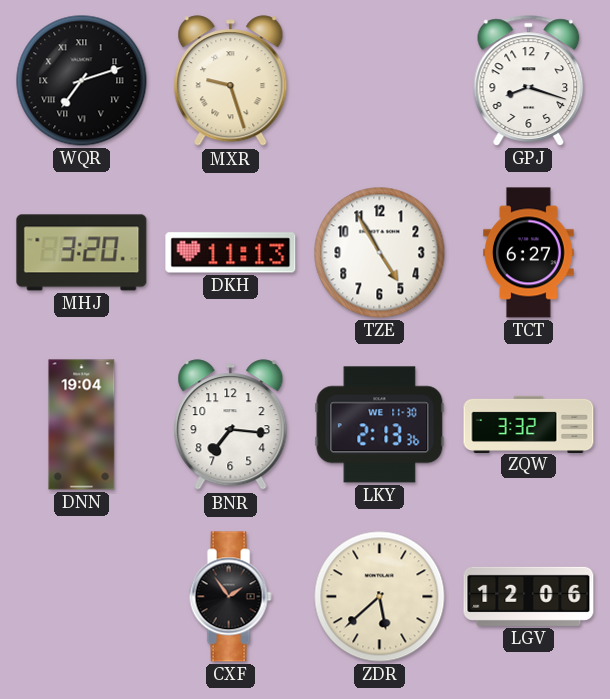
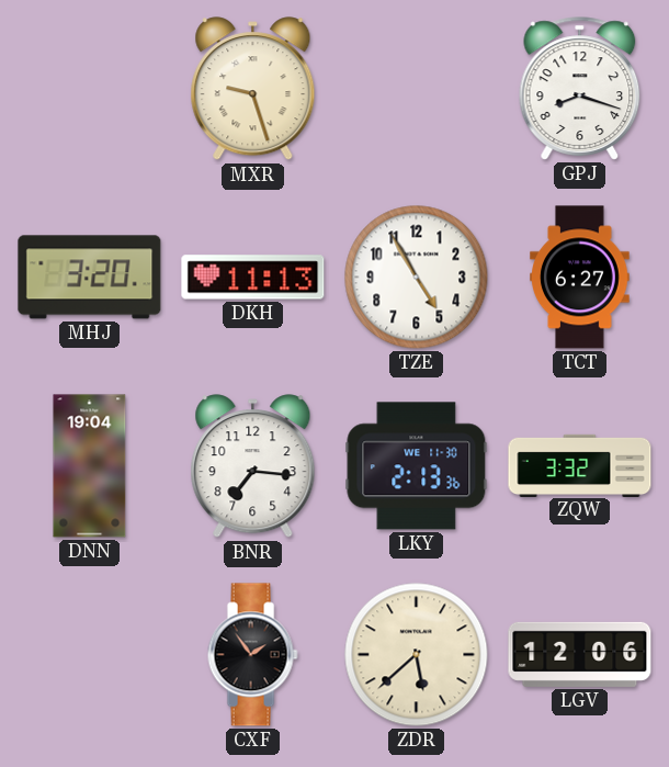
WQR: 7:12 -> none (82, 81)
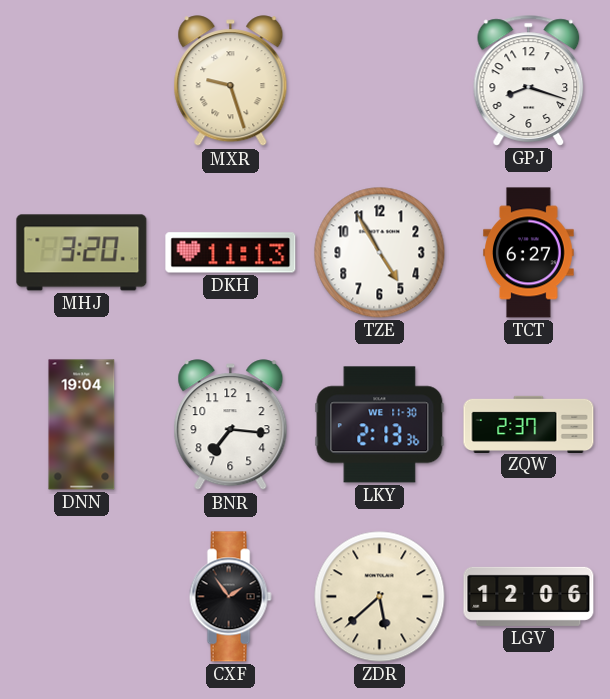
ZQW: 3:32 -> 2:37 (529, 424)
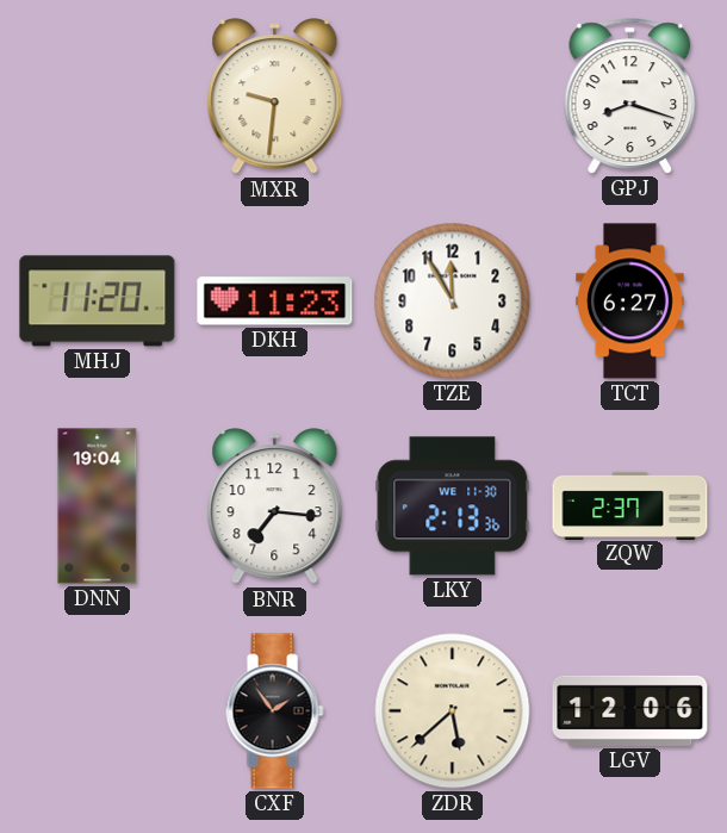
MXR: 9:27 -> 9:31 (275, 97)
MHJ: 3:20 -> 11:20 (98, 302)
DKH: 11:13 -> 11:23 (275, 302)
TZE: 4:55 -> 11:55 (453, 302)
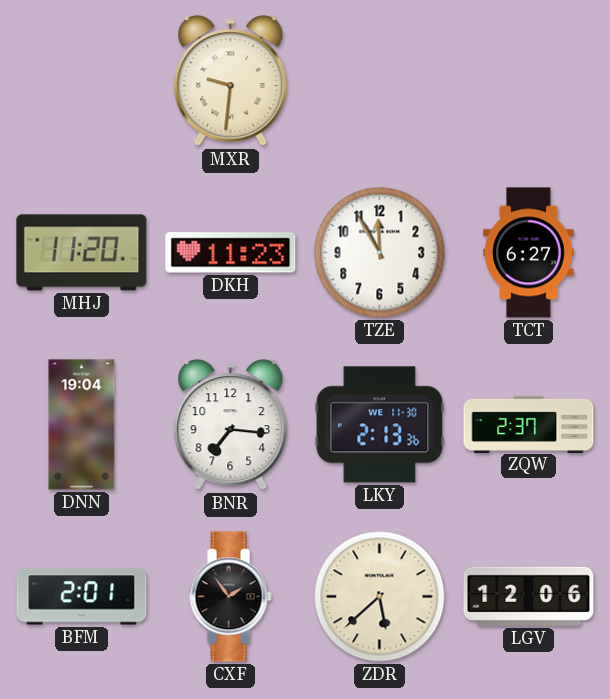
GPJ: 8:18 -> none (630, 97)
BFM: none -> 2:01 (82, 597)
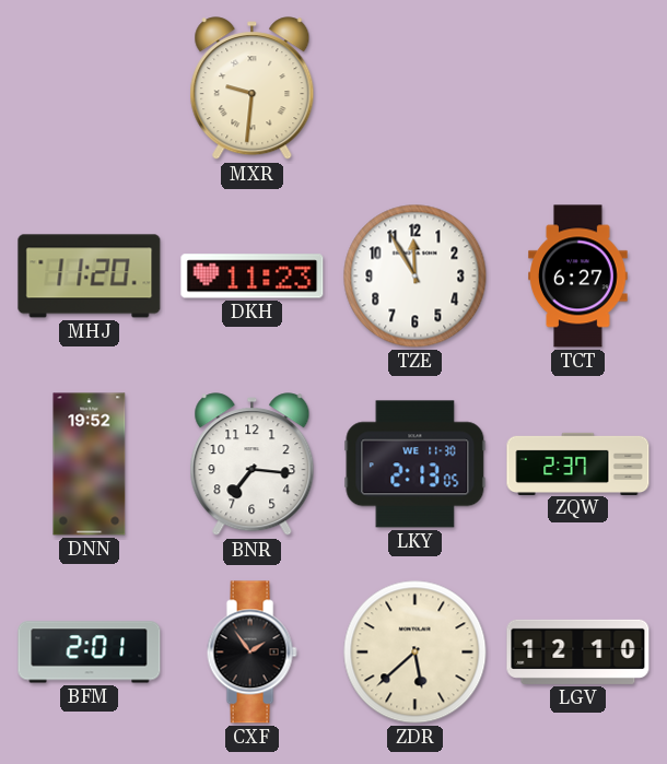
DNN: 19:04 -> 19:52 (90, 465)
LKY: 2:13:36 -> 2:13:05 (416, 465)
LGV: 12:06 -> 12:10 (578, 651)
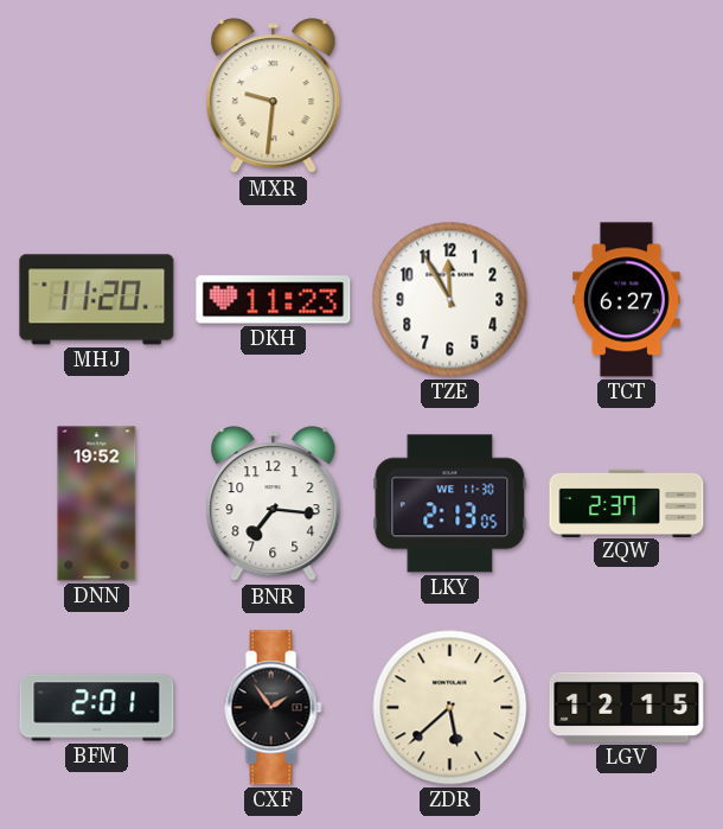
LGV: 12:10 -> 12:15 (627, 707)
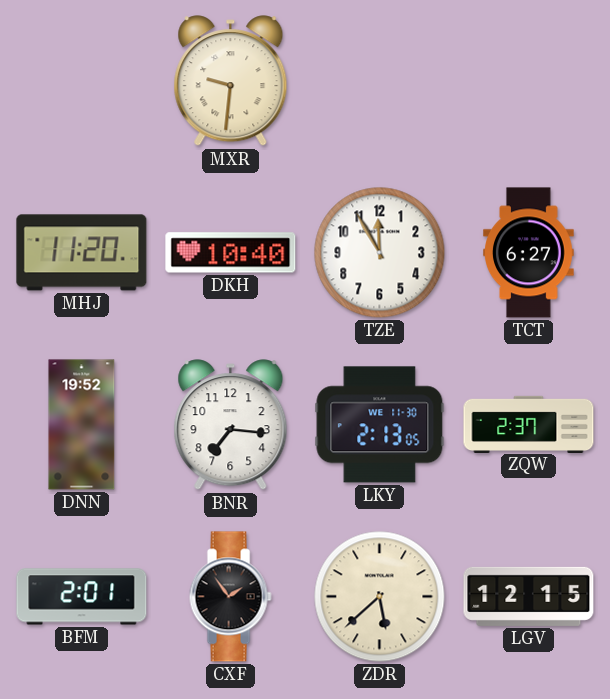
DKH: 11:23 -> 10:40 (231, 253)
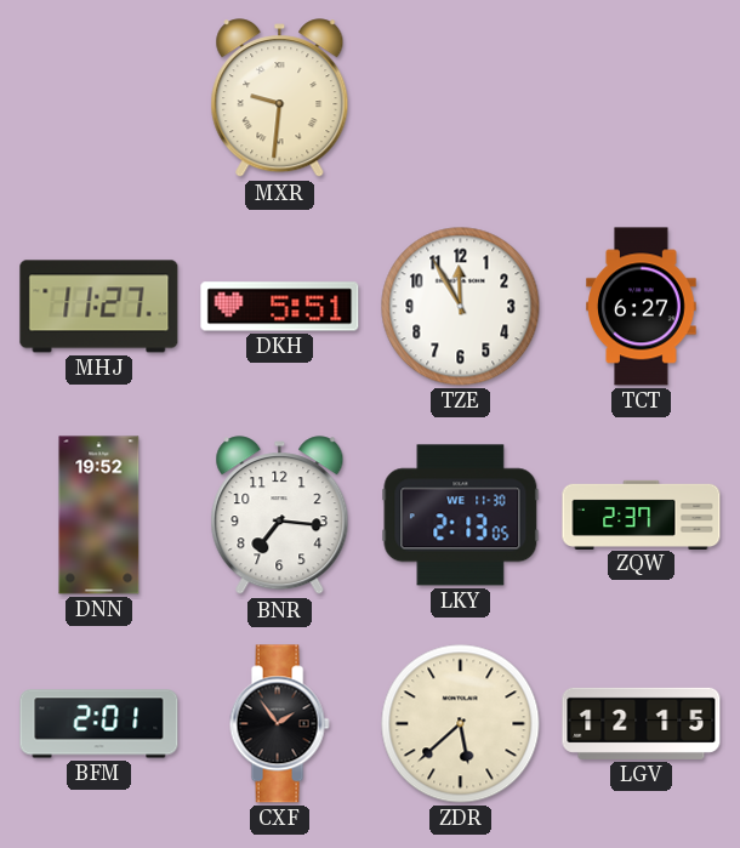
MHJ: 11:20 -> 11:27 (99, 307)
DKH: 10:40 -> 5:51 (280, 307)
